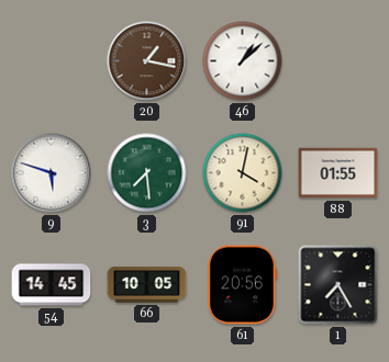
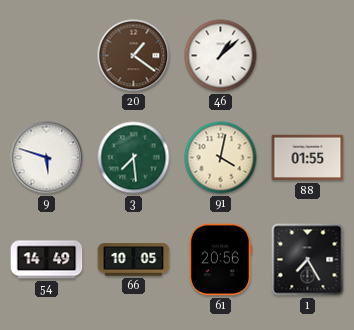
20: 1:17 -> 1:21 (134, 56)
54: 14:45 -> 14:49 (47, 260)
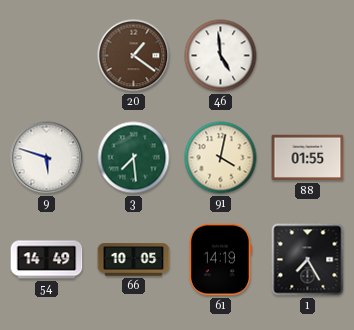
46: 1:08 -> 4:59 (221, 56)
61: 20:56 -> 14:19 (220, 260)
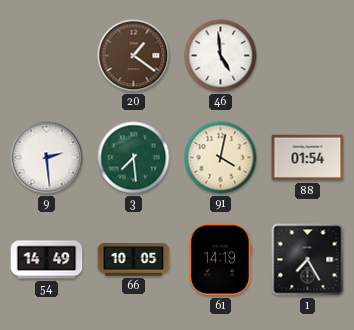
9: 5:48 -> 2:29 (47, 158)
88: 01:55 -> 01:54 (308, 158)
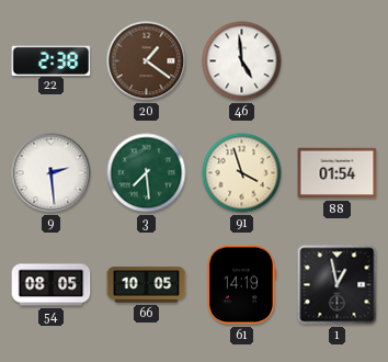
22: none -> 2:38 (52, 60)
91: 4:02 -> 3:57 (242, 173)
54: 14:49 -> 08:05 (52, 285)
1: 7:25 -> 12:58 (338, 285)
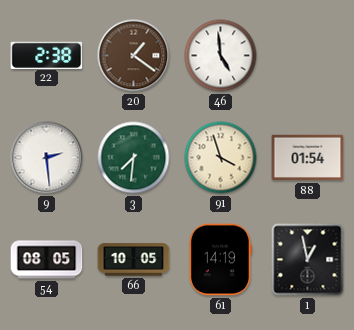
3: 7:29 -> 7:31 (134, 158)
